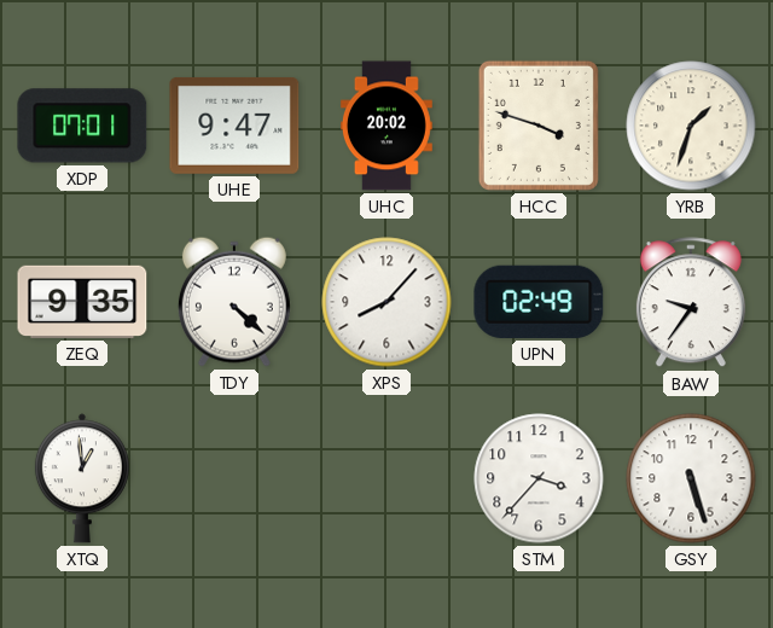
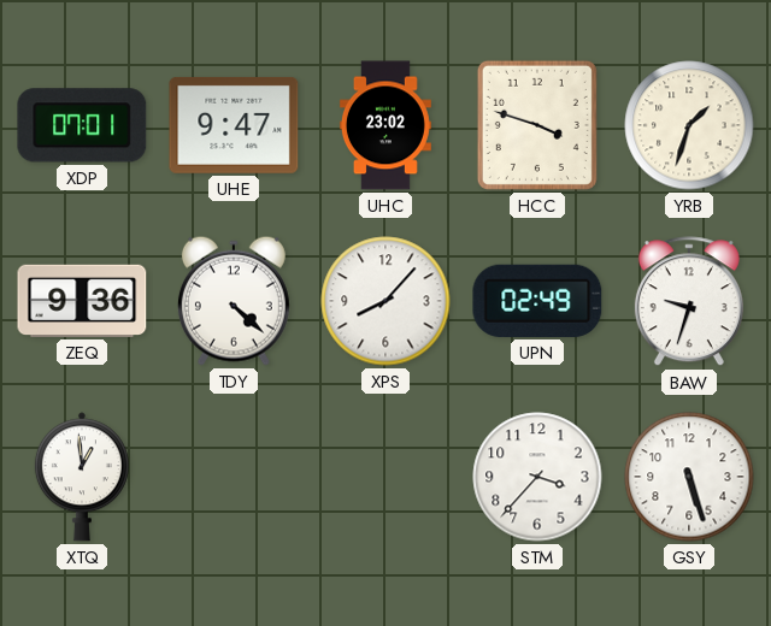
UHC: 20:02 -> 23:02 (385, 125)
ZEQ: 9:35 -> 9:36 (82, 301)
BAW: 9:36 -> 9:33 (689, 302)
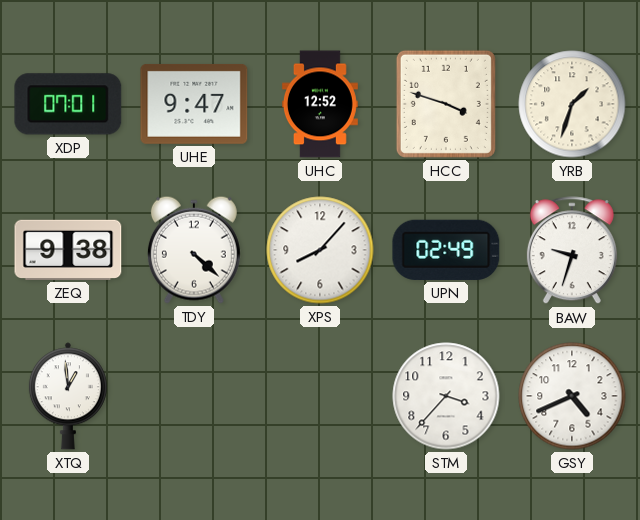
UHC: 23:02 -> 12:52 (320, 104)
ZEQ: 9:36 -> 9:38 (68, 250)
GSY: 5:27 -> 4:41 (572, 396)
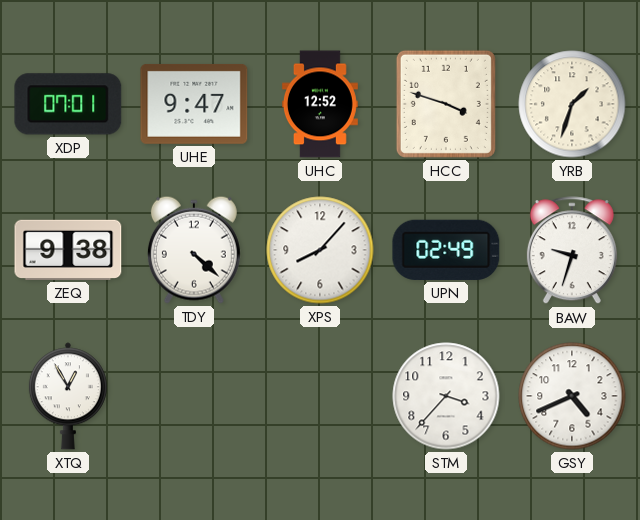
XTQ: 12:59 -> 12:55 (68, 396)
